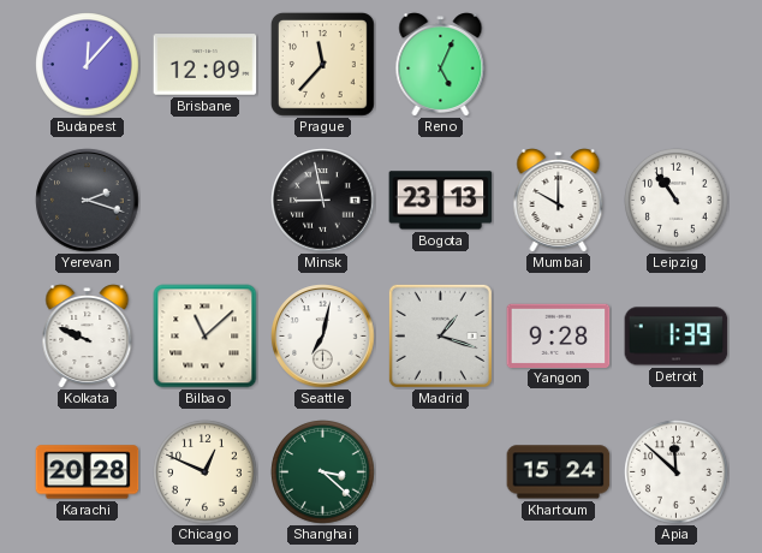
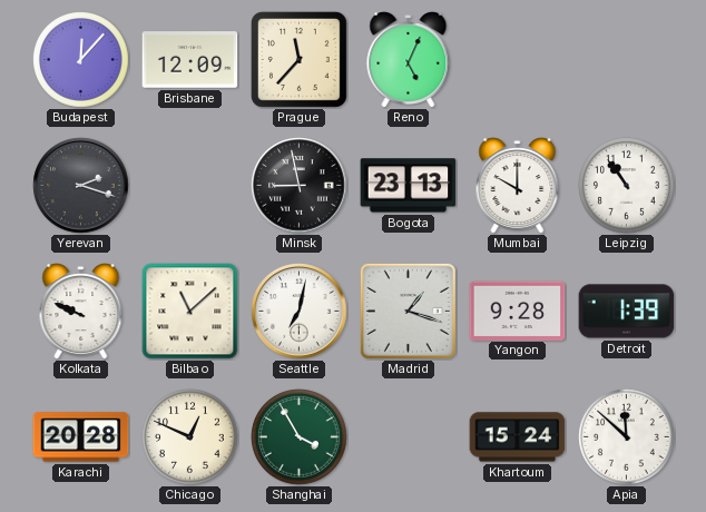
Shanghai: 3:22 -> 3:55 (300, 437)
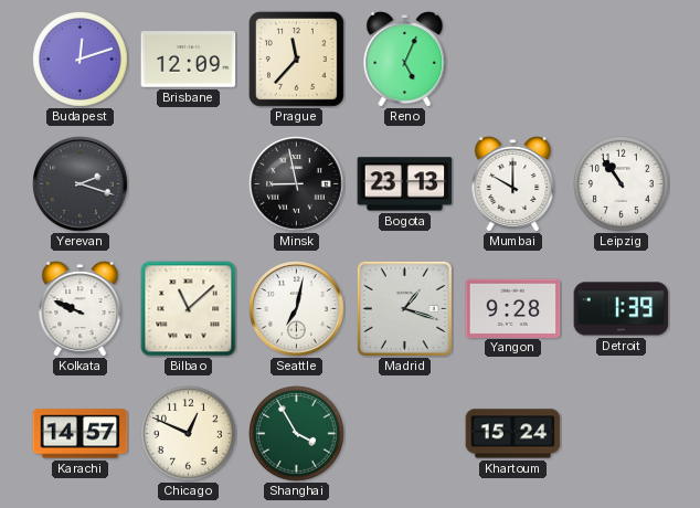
Budapest: 12:07 -> 12:12 (81, 60)
Karachi: 20:28 -> 14:57 (81, 434)
Apia: 11:52 -> none (627, 437)
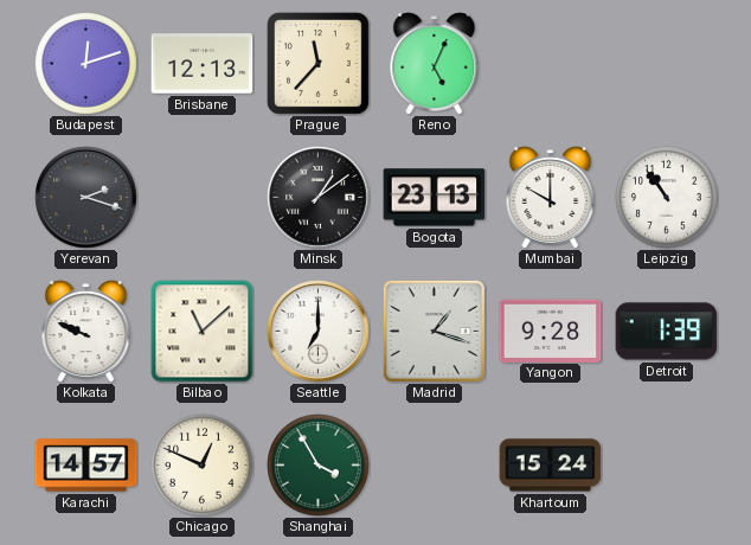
Brisbane: 12:09 -> 12:13 (203, 64)
Minsk: 8:58 -> 1:09 (319, 198)
Seattle: 7:02 -> 7:00 (319, 332)
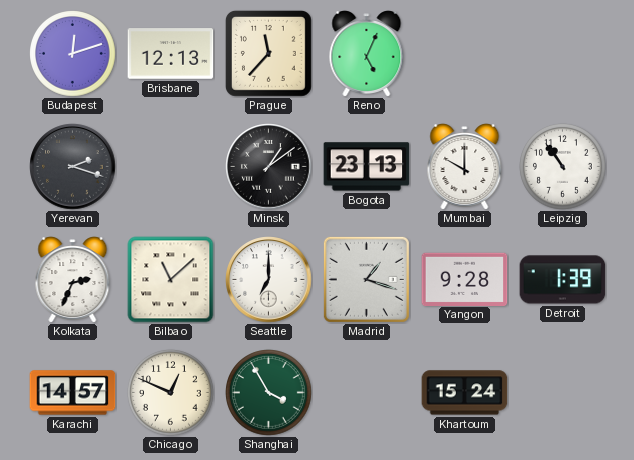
Kolkata: 9:49 -> 2:34 (73, 280)
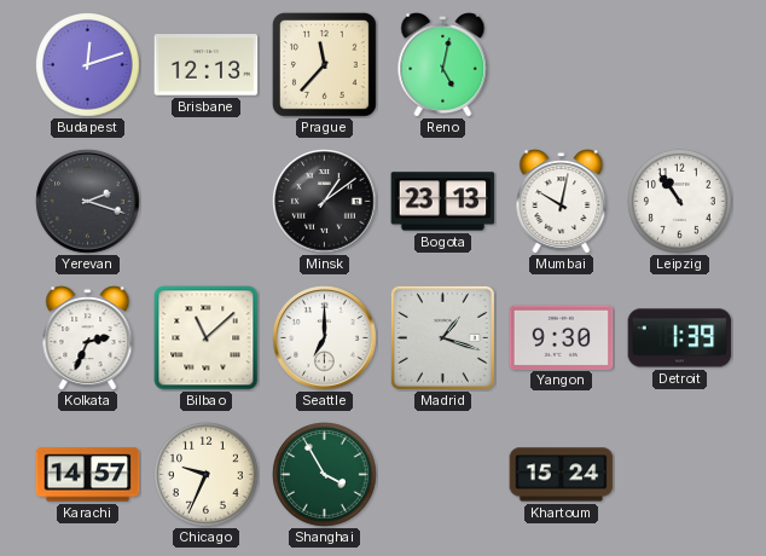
Reno: 5:04 -> 5:02 (443, 65)
Mumbai: 10:00 -> 10:02 (562, 202)
Yangon: 9:28 -> 9:30 (562, 337)
Chicago: 12:49 -> 9:34 (207, 475)
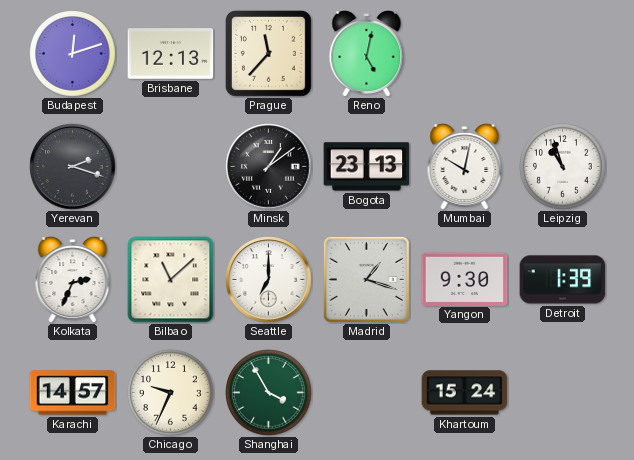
Leipzig: 10:54 -> 10:57 (563, 167)
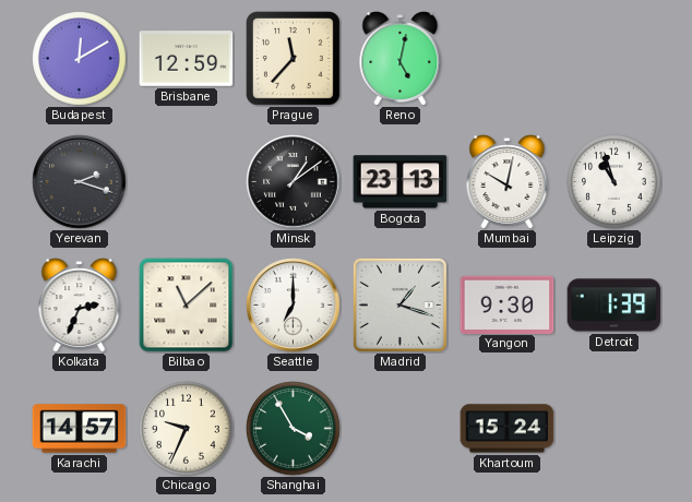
Budapest: 12:12 -> 12:10 (80, 59)
Brisbane: 12:13 -> 12:59 (187, 59)
